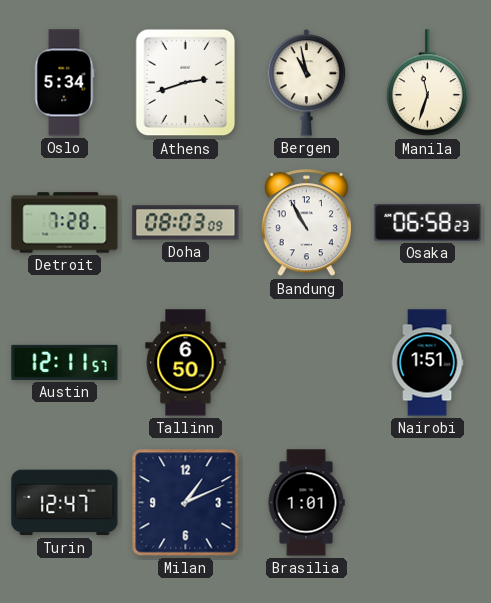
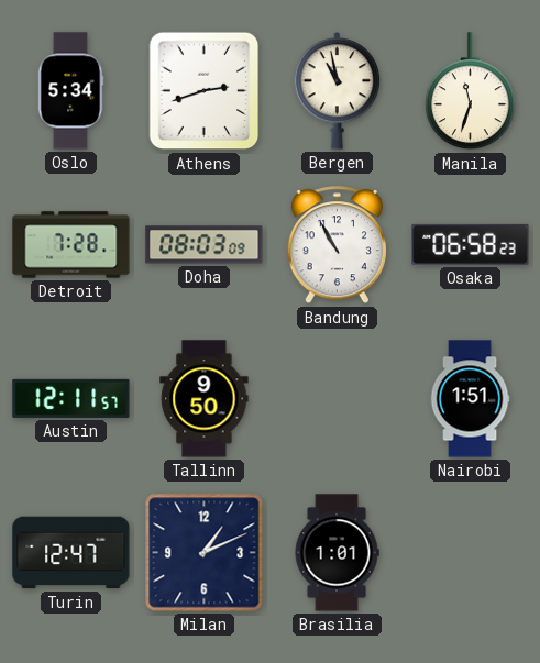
Tallinn: 6:50 -> 9:50 (205, 399)
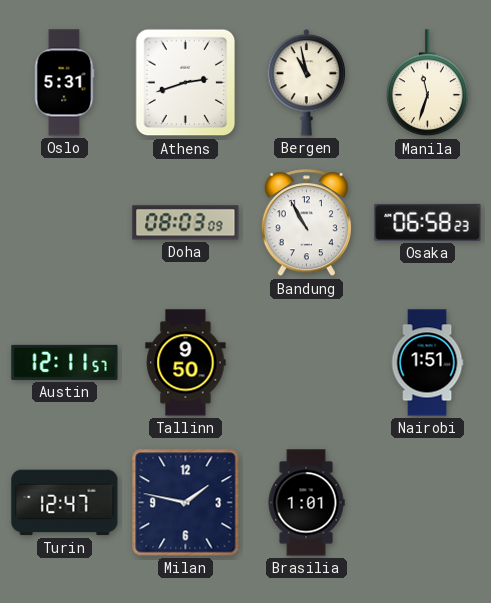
Oslo: 5:34 -> 5:31 (64, 83)
Detroit: 7:28 -> none (71, 245)
Milan: 1:11 -> 1:47 (186, 503)
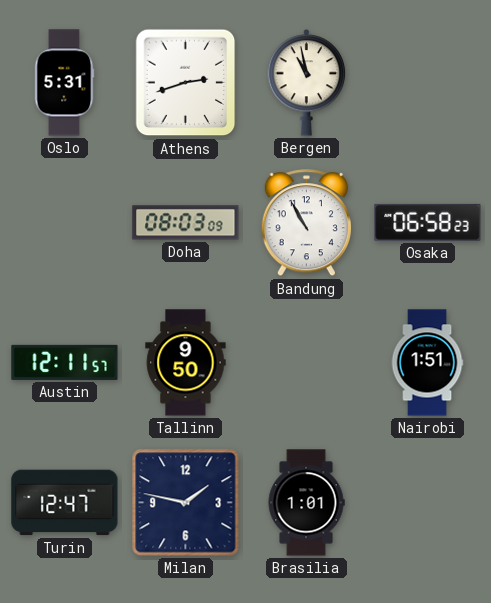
Manila: 11:33 -> none (427, 83)
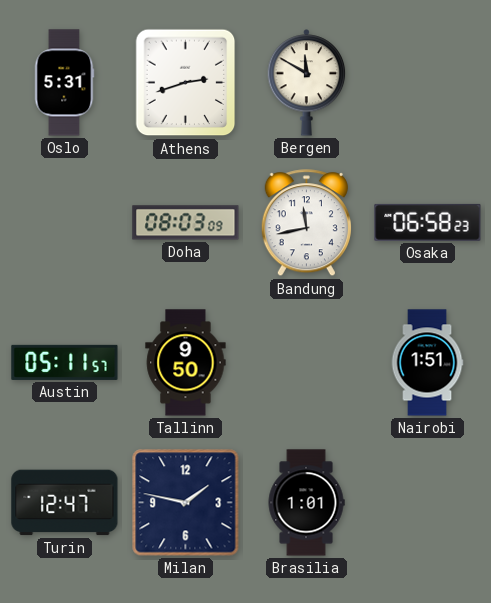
Bergen: 10:58 -> 11:50 (307, 83)
Bandung: 10:55 -> 11:43 (306, 223)
Austin: 12:11 -> 05:11 (65, 362)
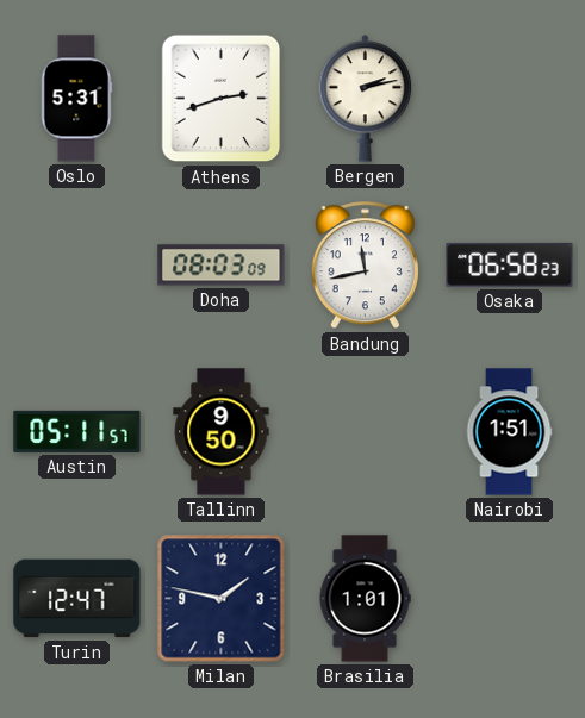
Bergen: 11:50 -> 2:13 (366, 99)
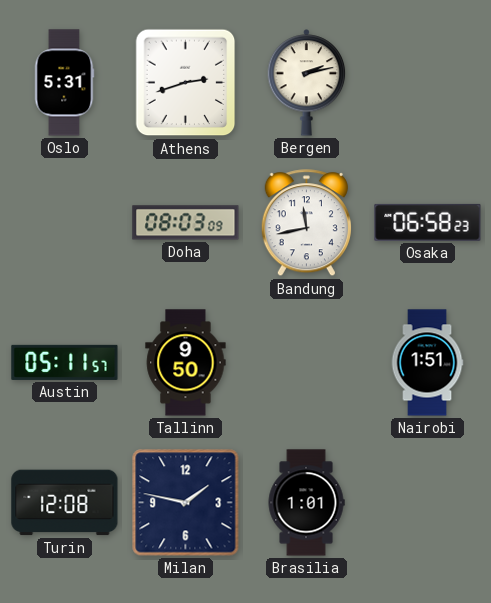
Turin: 12:47 -> 12:08 (65, 503)
